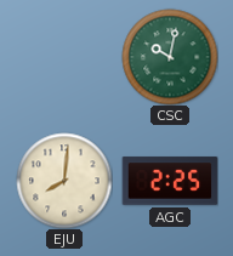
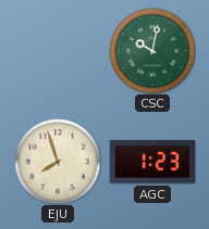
EJU: 8:01 -> 7:57 (58, 162)
AGC: 2:25 -> 1:23 (152, 162)
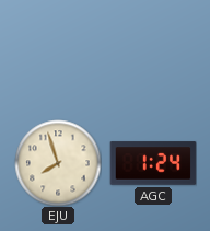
CSC: 10:02 -> none (152, 51)
AGC: 1:23 -> 1:24 (153, 163)
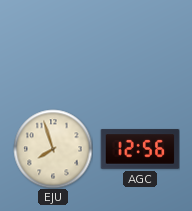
AGC: 1:24 -> 12:56 (140, 149)
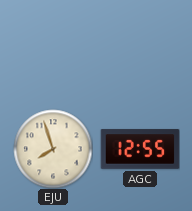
AGC: 12:56 -> 12:55 (140, 149)
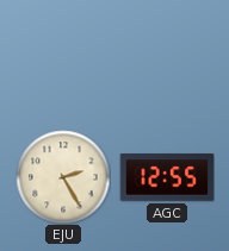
EJU: 7:57 -> 2:25 (63, 177)
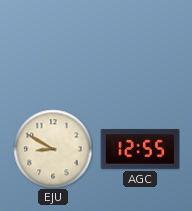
EJU: 2:25 -> 8:50 (53, 149)
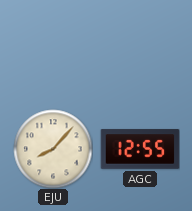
EJU: 8:50 -> 8:07 (53, 149)
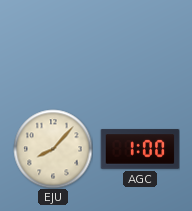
AGC: 12:55 -> 1:00 (140, 149)
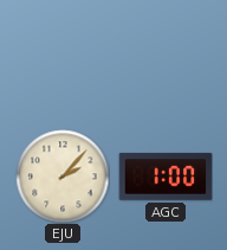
EJU: 8:07 -> 2:07 (63, 177)
